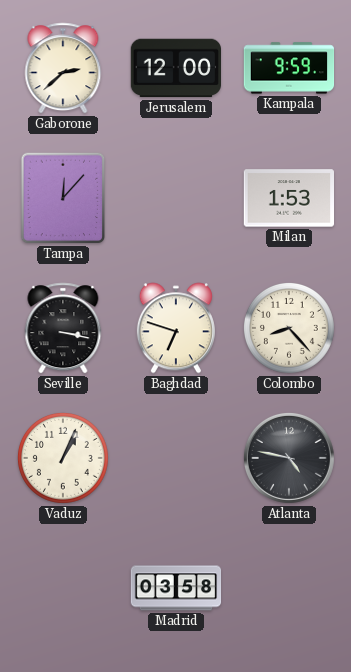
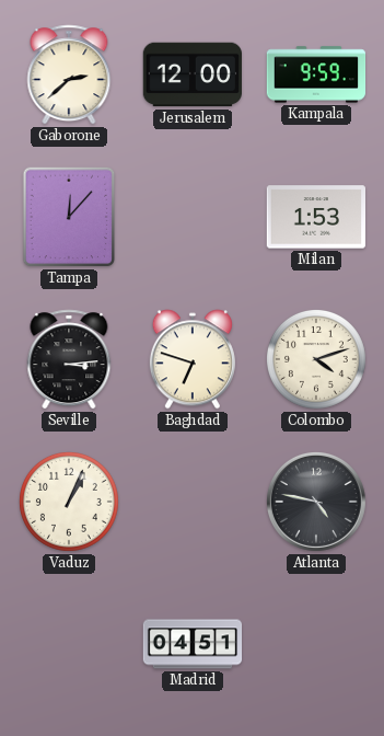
Seville: 3:17 -> 3:14 (69, 359)
Colombo: 8:23 -> 4:12 (316, 359)
Madrid: 03:58 -> 04:51 (193, 644)
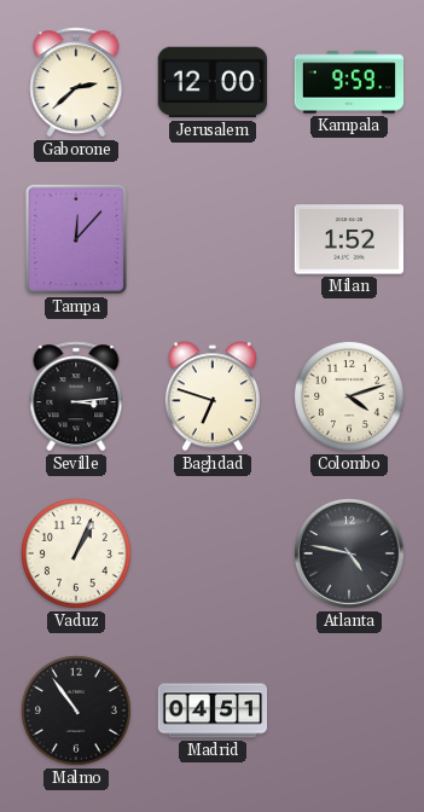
Milan: 1:53 -> 1:52 (349, 239)
Malmo: none -> 10:54 (76, 710)
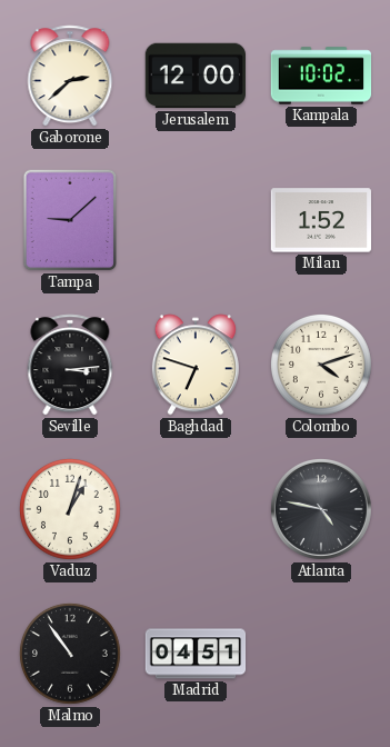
Kampala: 9:59 -> 10:02 (321, 76)
Tampa: 12:07 -> 9:08 (70, 220)
Vaduz: 1:04 -> 1:03 (70, 509)
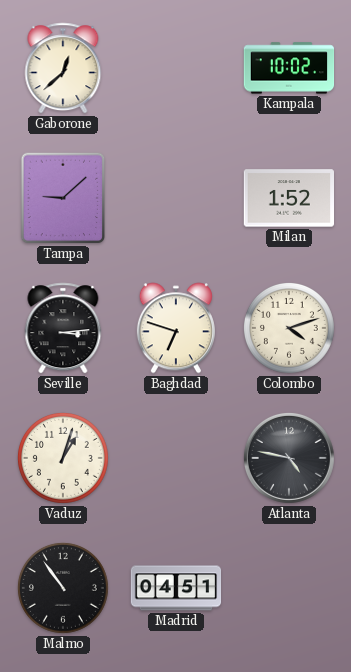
Gaborone: 2:38 -> 12:38 (63, 68)
Jerusalem: 12:00 -> none (194, 76)
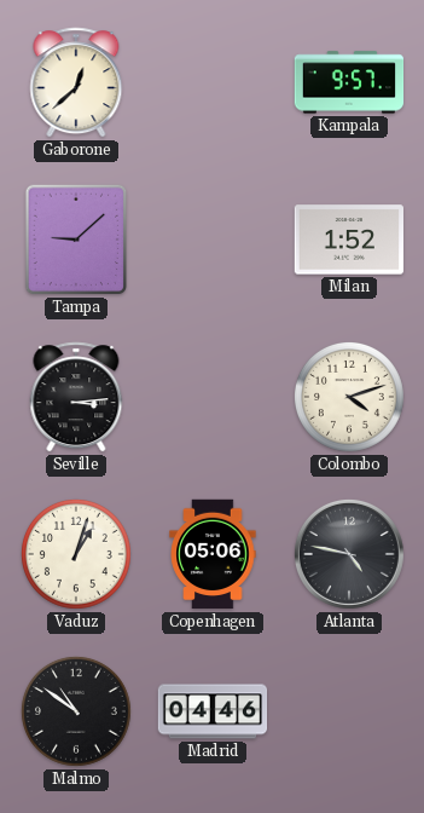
Kampala: 10:02 -> 9:57 (349, 82)
Baghdad: 6:48 -> none (176, 328)
Copenhagen: none -> 05:06 (213, 554)
Malmo: 10:54 -> 10:51 (76, 711)
Madrid: 04:51 -> 04:46 (213, 711)
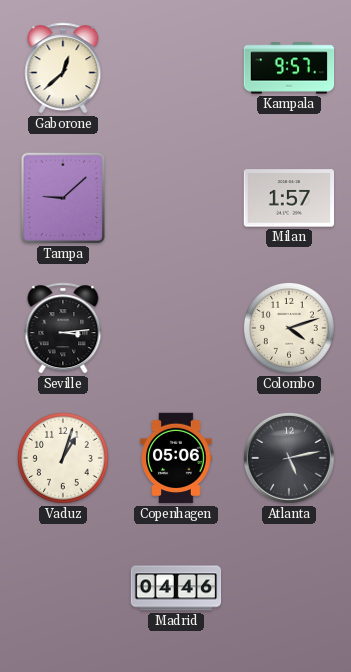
Milan: 1:52 -> 1:57 (289, 198)
Atlanta: 4:47 -> 5:13 (289, 458)
Malmo: 10:51 -> none (76, 711)
